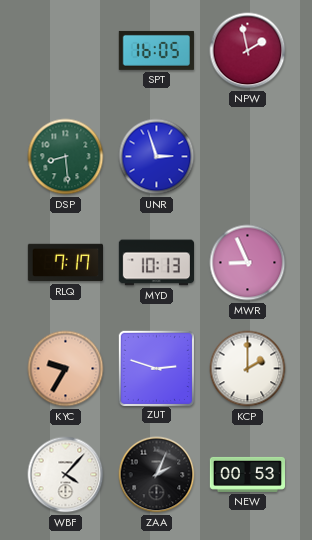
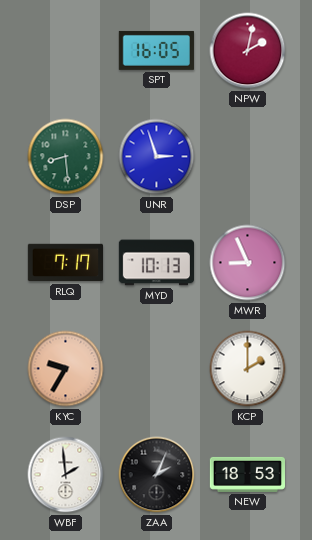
NPW: 1:58 -> 2:02 (248, 51)
ZUT: 2:48 -> none (156, 368)
WBF: 4:07 -> 1:59 (66, 475)
NEW: 00:53 -> 18:53 (247, 474)
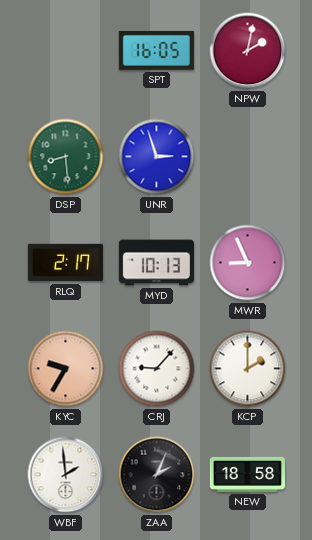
RLQ: 7:17 -> 2:17 (65, 263)
CRJ: none -> 9:07 (157, 369)
NEW: 18:53 -> 18:58 (247, 474)
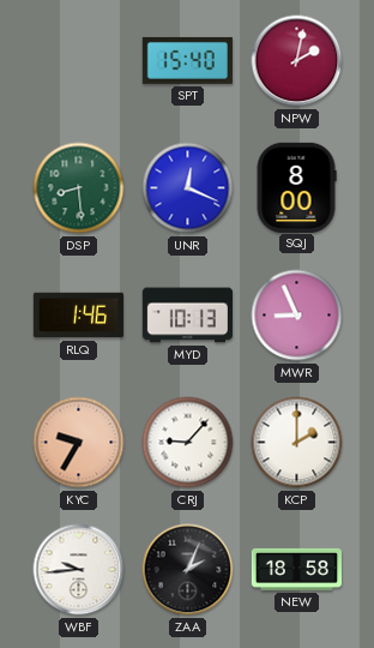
SPT: 16:05 -> 15:40 (187, 60)
UNR: 2:57 -> 12:19 (188, 188)
SQJ: none -> 8:00 (296, 187)
RLQ: 2:17 -> 1:46 (78, 316)
WBF: 1:59 -> 9:44 (79, 570)
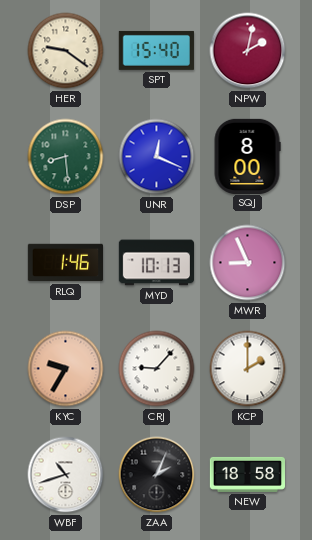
HER: none -> 9:21 (66, 51)
WBF: 9:44 -> 10:42 (66, 475)
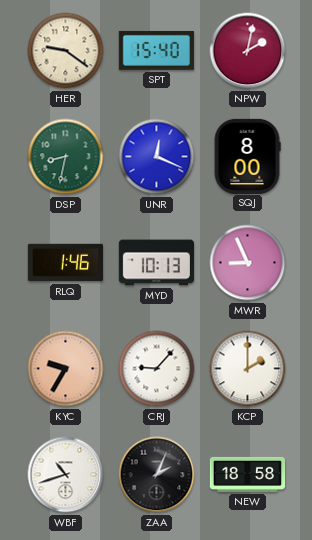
DSP: 8:29 -> 8:32 (66, 157)
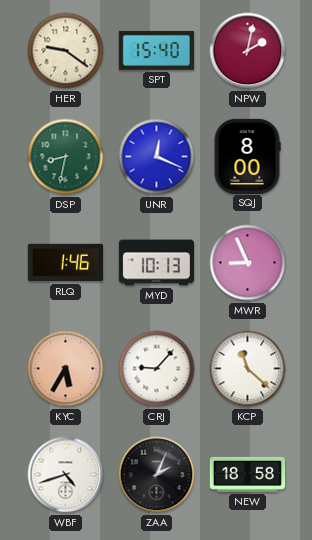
KYC: 9:35 -> 5:35 (66, 369)
KCP: 2:00 -> 11:22 (248, 369)
WBF: 10:42 -> 4:42 (66, 475)
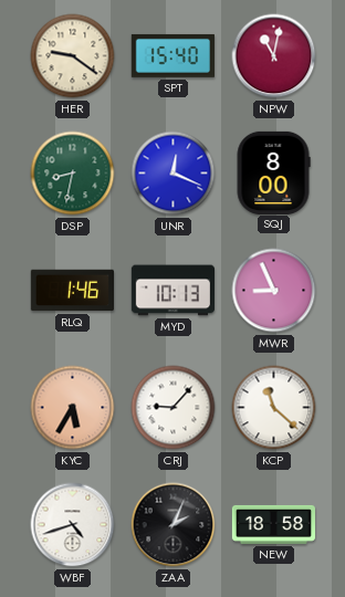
NPW: 2:02 -> 11:02 (274, 56)
